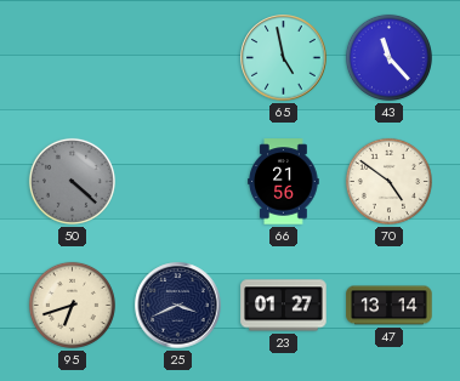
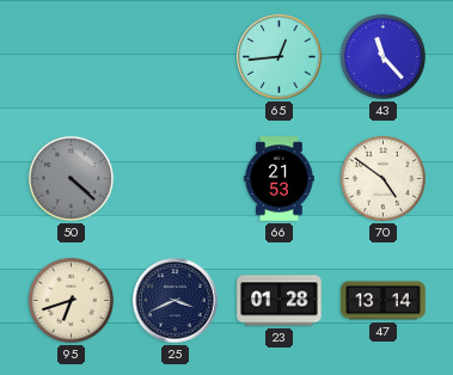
65: 4:58 -> 12:44 (280, 57)
66: 21:56 -> 21:53 (280, 179)
23: 01:27 -> 01:28 (280, 301)
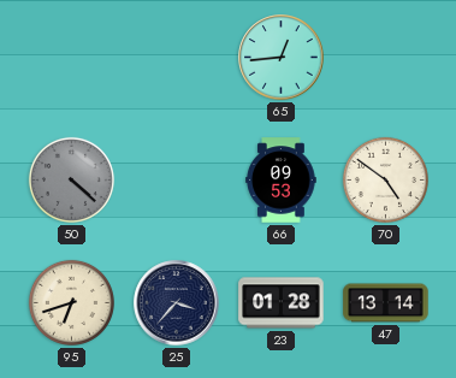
43: 11:23 -> none (382, 56)
66: 21:53 -> 09:53 (282, 181)
25: 3:41 -> 3:37 (177, 303)
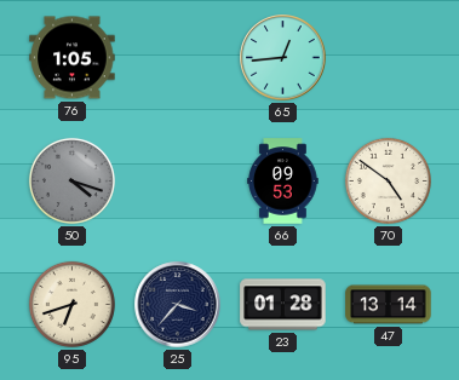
76: none -> 1:05 (73, 58)
50: 4:22 -> 4:18 (71, 180)
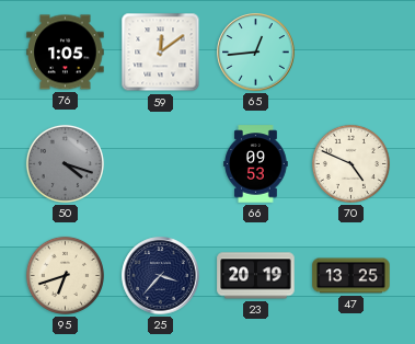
59: none -> 12:09 (161, 53)
70: 4:51 -> 4:49 (350, 163)
23: 01:28 -> 20:19 (256, 276)
47: 13:14 -> 13:25 (351, 276)
